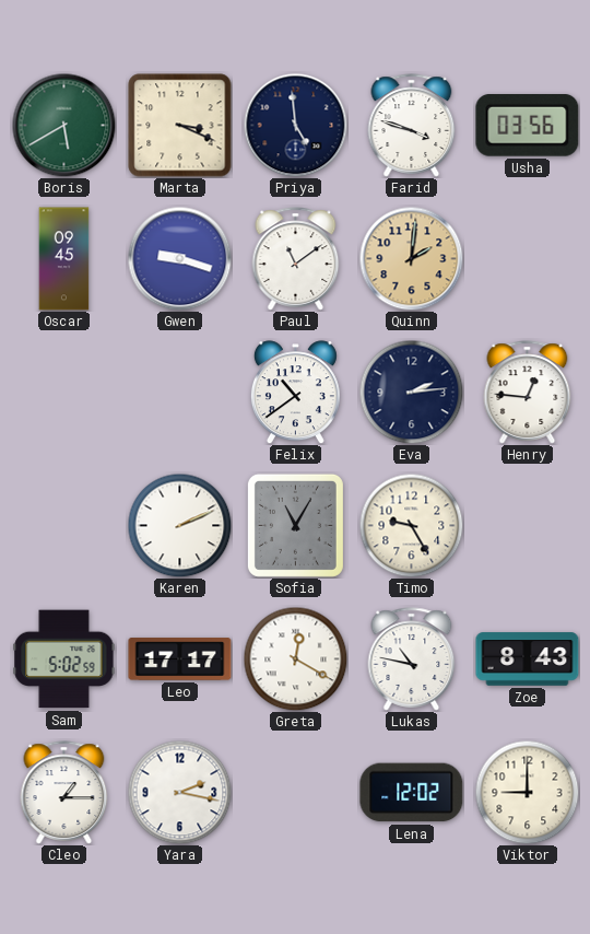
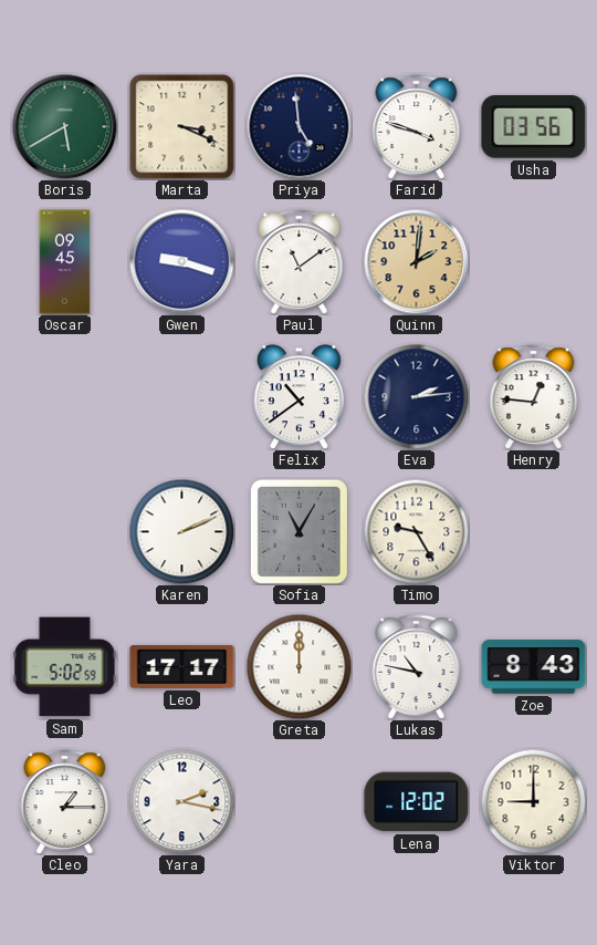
Greta: 12:20 -> 12:00 (298, 666)
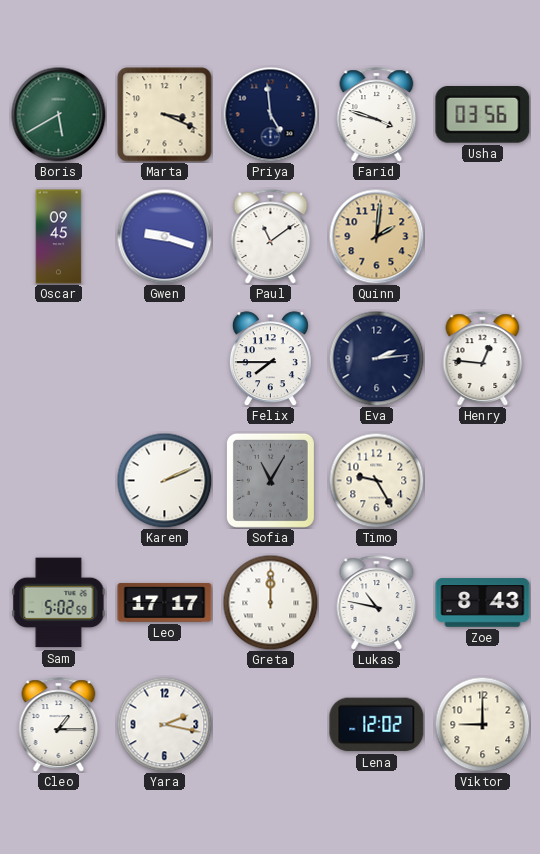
Felix: 10:39 -> 7:45 (270, 359)
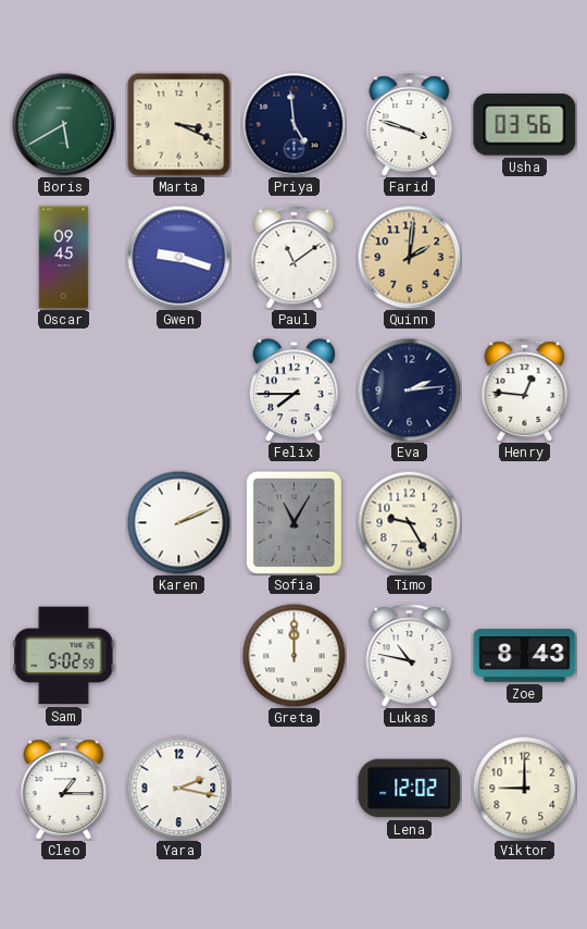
Leo: 17:17 -> none (165, 603)
